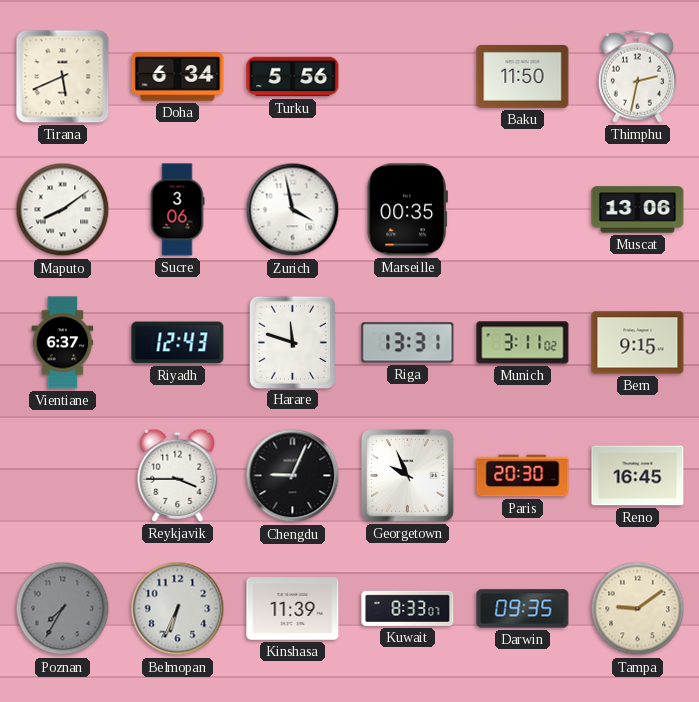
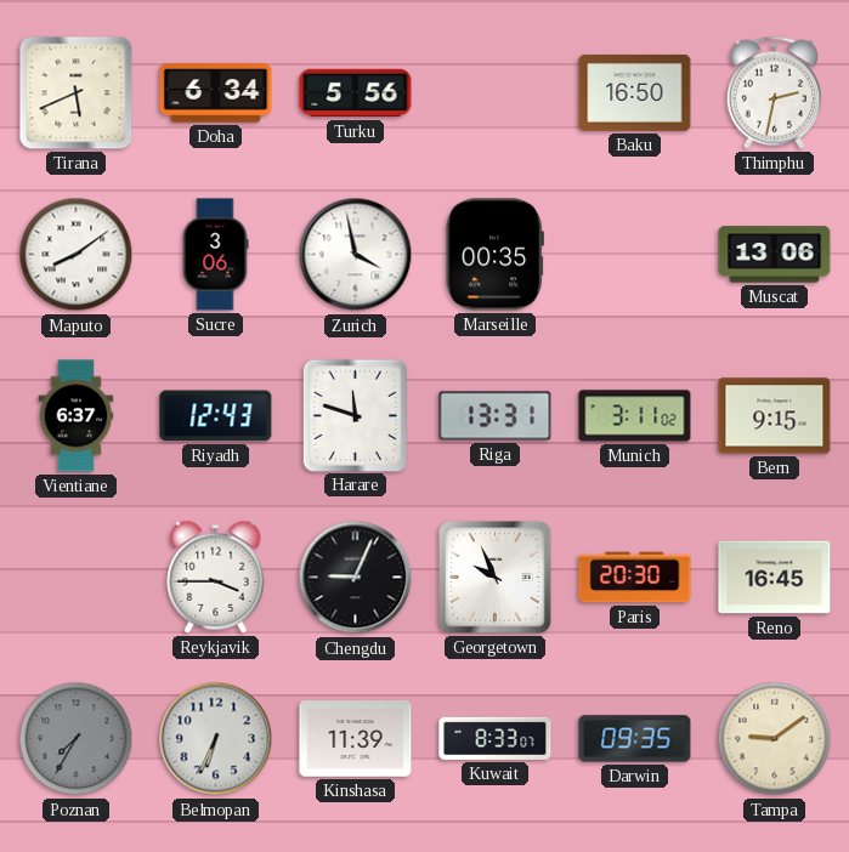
Baku: 11:50 -> 16:50 (635, 93)
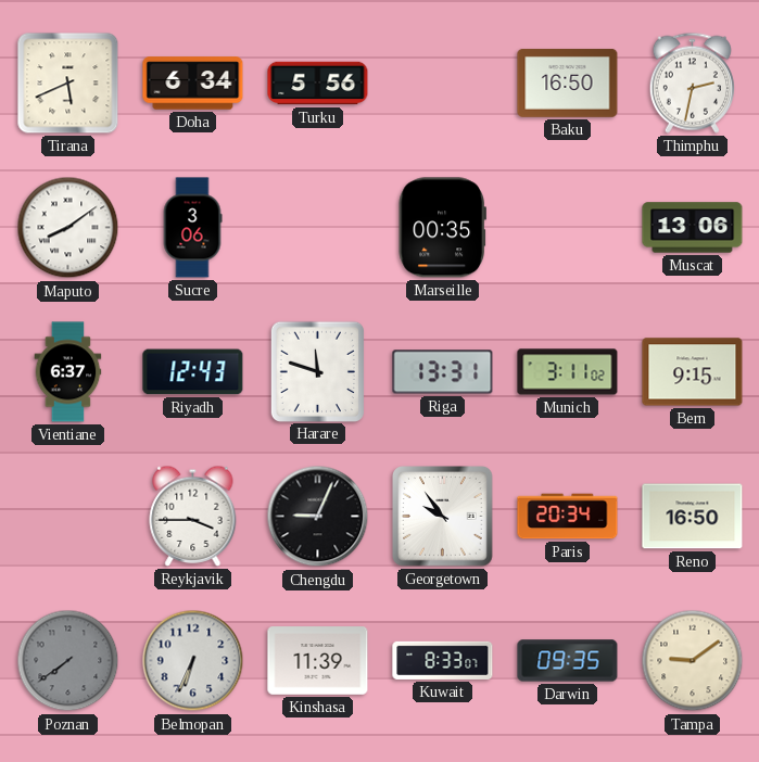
Zurich: 3:58 -> none (356, 255)
Georgetown: 9:56 -> 9:54 (443, 517)
Paris: 20:30 -> 20:34 (568, 517)
Reno: 16:45 -> 16:50 (693, 517)
Poznan: 7:35 -> 7:39 (68, 661)
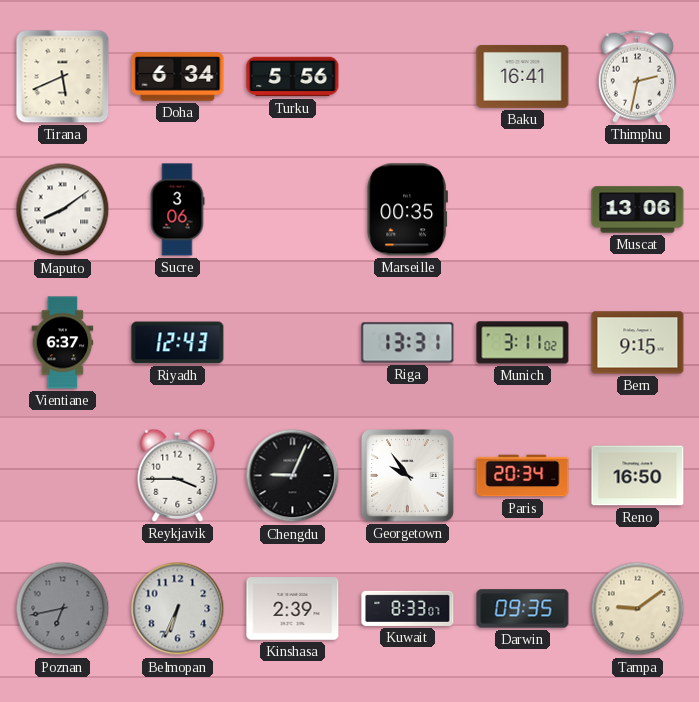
Baku: 16:50 -> 16:41 (523, 77)
Harare: 11:48 -> none (317, 371)
Poznan: 7:39 -> 6:43 (63, 609)
Kinshasa: 11:39 -> 2:39 (293, 609)
